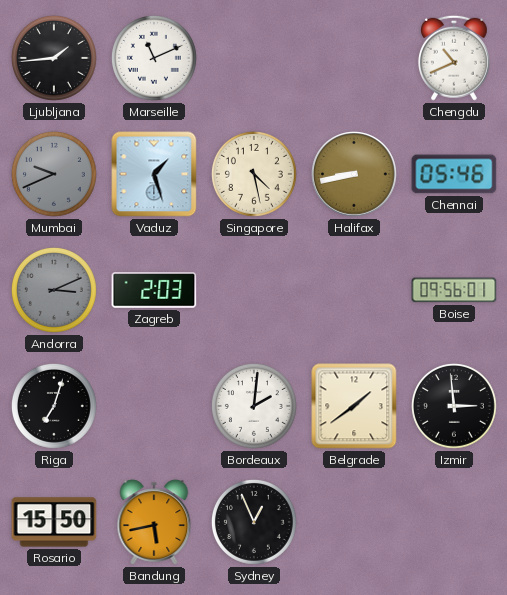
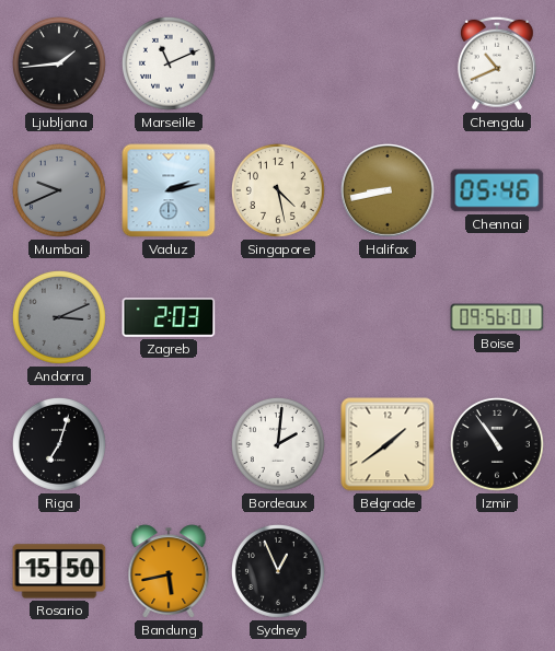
Vaduz: 1:27 -> 2:13 (169, 190)
Izmir: 2:59 -> 10:54 (497, 444)
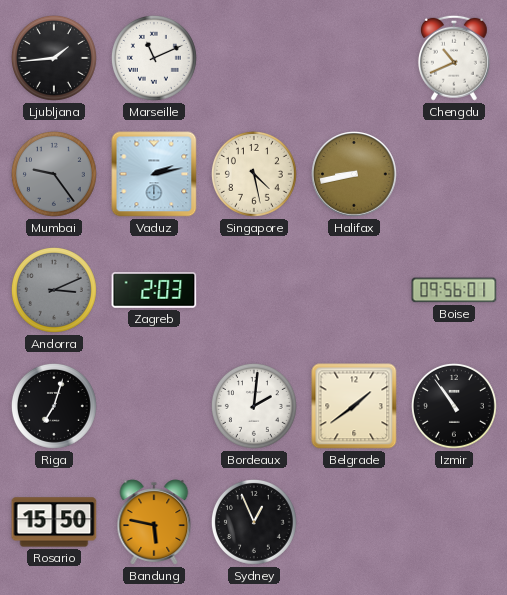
Mumbai: 9:41 -> 9:24 (54, 174)
Chennai: 05:46 -> none (497, 190)
Bandung: 5:43 -> 5:47 (154, 522)
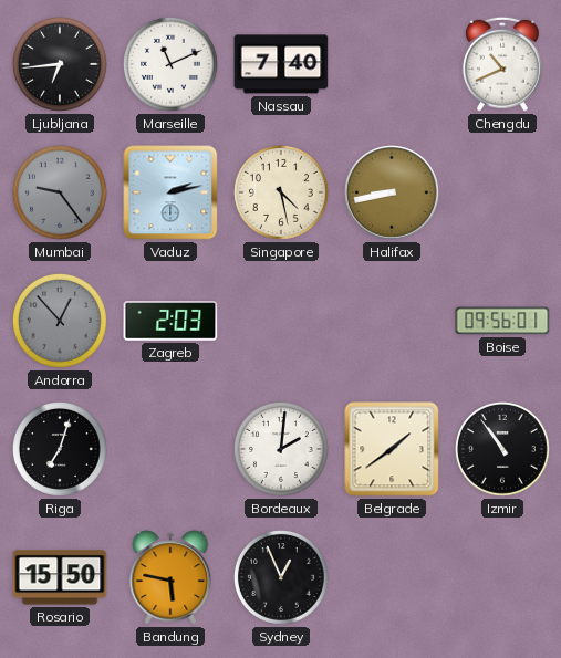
Ljubljana: 1:44 -> 6:44 (60, 64)
Nassau: none -> 7:40 (281, 64)
Andorra: 3:11 -> 12:53 (60, 321)
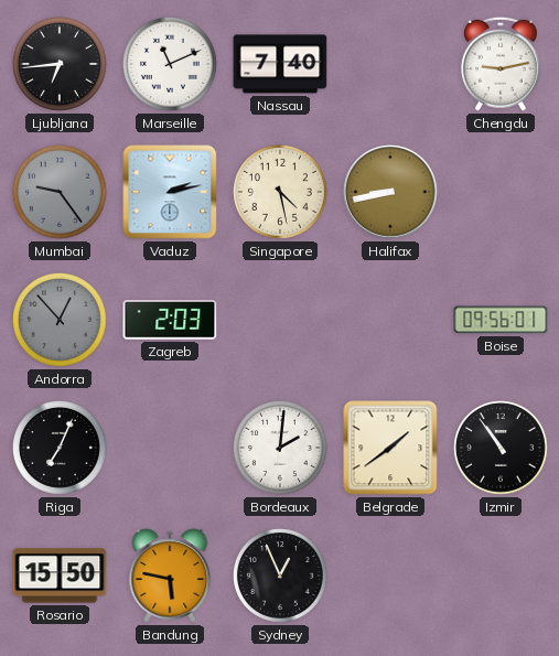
Chengdu: 10:41 -> 9:13 (501, 64)
Riga: 7:03 -> 7:04 (60, 448)
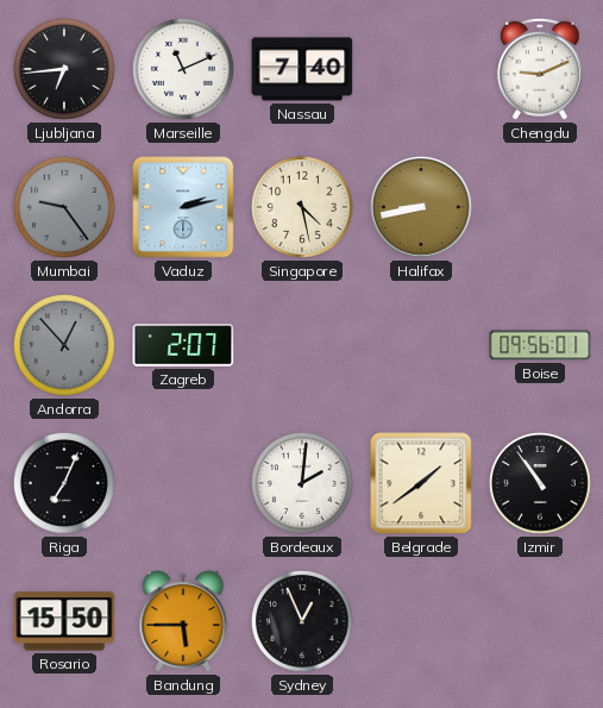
Chengdu: 9:13 -> 9:11 (540, 69)
Zagreb: 2:03 -> 2:07 (183, 345)
Bandung: 5:47 -> 5:45 (183, 621)
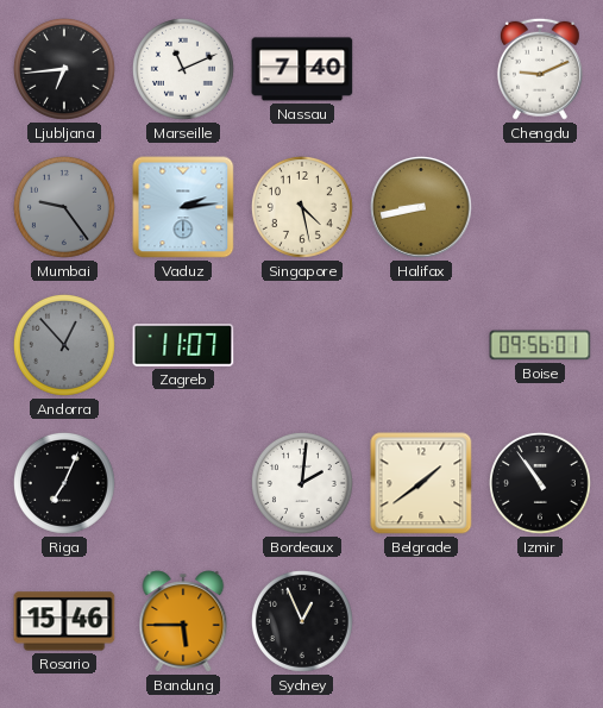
Vaduz: 2:13 -> 2:14 (183, 207)
Zagreb: 2:07 -> 11:07 (183, 345)
Rosario: 15:50 -> 15:46 (64, 621)
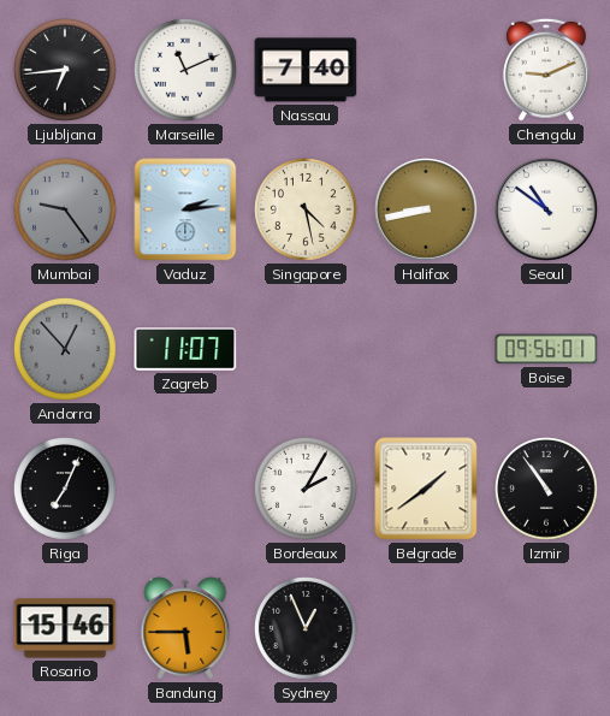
Seoul: none -> 10:51 (547, 211)
Bordeaux: 2:01 -> 2:05 (306, 489)
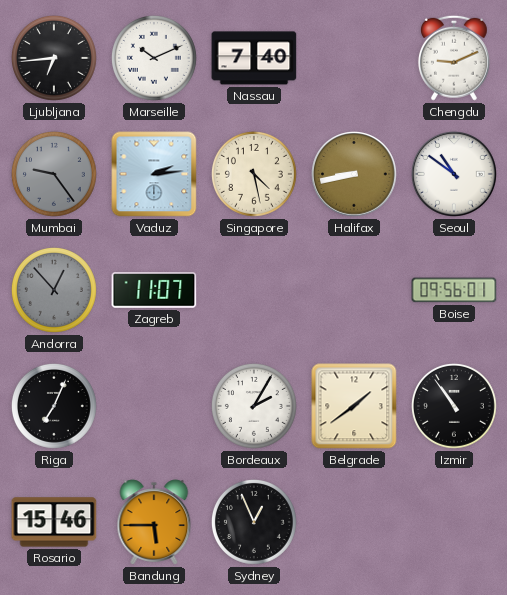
Marseille: 11:11 -> 10:11 (154, 58)
